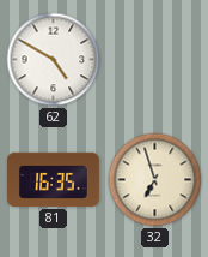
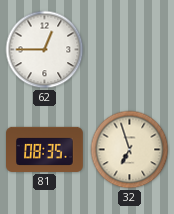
62: 4:50 -> 12:45 (45, 50)
81: 16:35 -> 08:35 (45, 149)
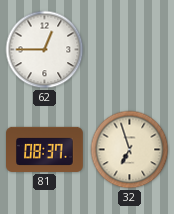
81: 08:35 -> 08:37 (45, 149)
